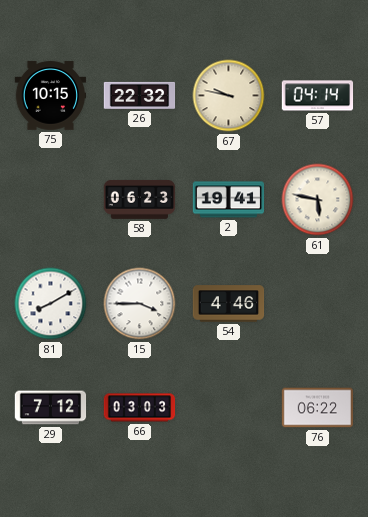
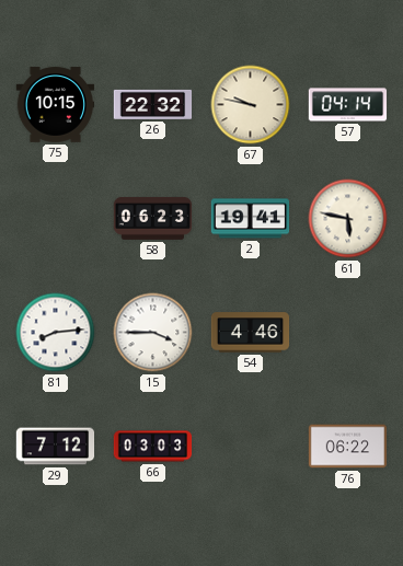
81: 8:10 -> 8:14 (56, 333)
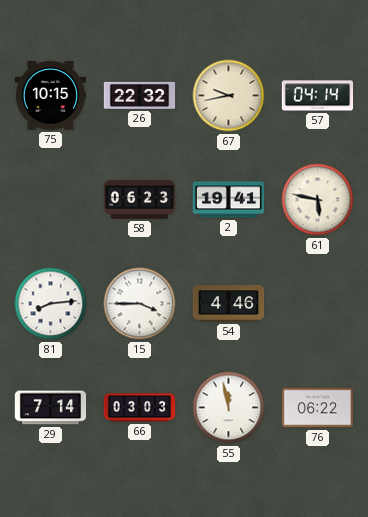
67: 9:47 -> 9:43 (229, 96)
29: 7:12 -> 7:14 (51, 408)
55: none -> 11:58 (229, 408)
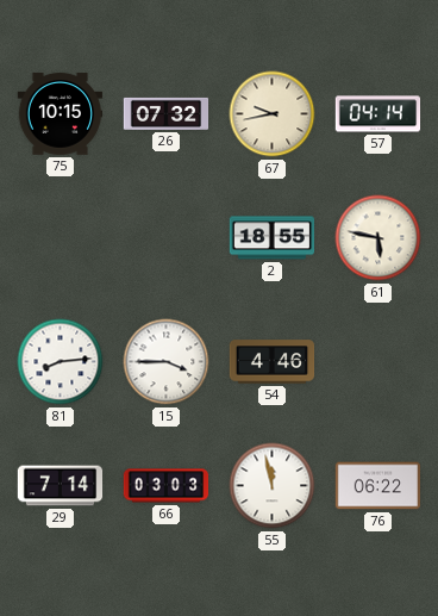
26: 22:32 -> 07:32 (167, 113)
58: 06:23 -> none (140, 199)
2: 19:41 -> 18:55 (273, 238)
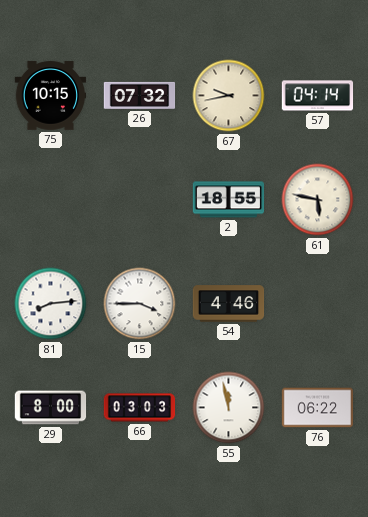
29: 7:14 -> 8:00 (51, 408)
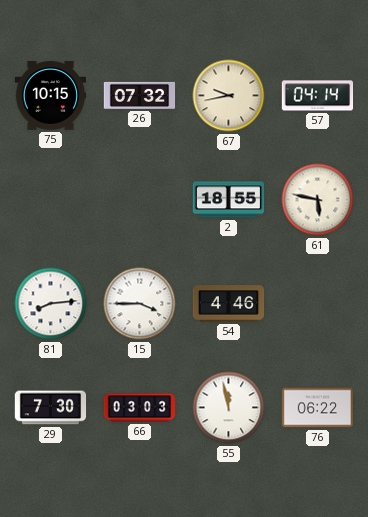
29: 8:00 -> 7:30 (51, 408)
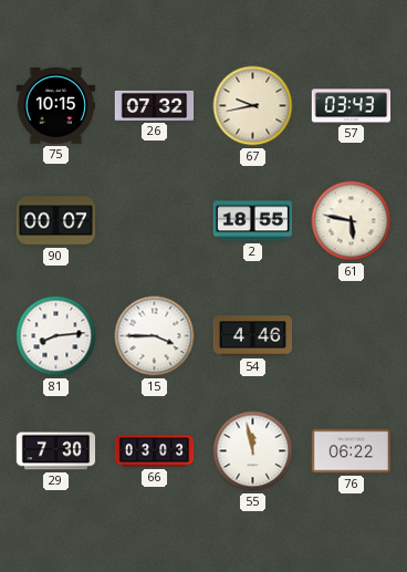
57: 04:14 -> 03:43 (352, 106)
90: none -> 00:07 (56, 221)
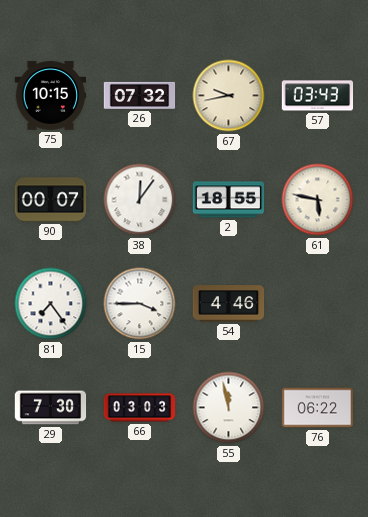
38: none -> 12:06 (140, 200)
81: 8:14 -> 7:24 (51, 304)
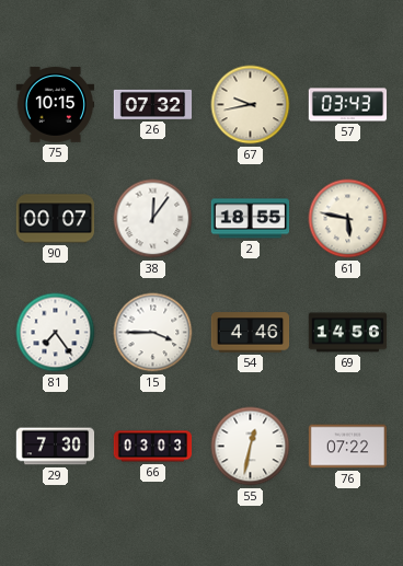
69: none -> 14:56 (348, 333)
55: 11:58 -> 12:32 (251, 447)
76: 06:22 -> 07:22 (348, 447)
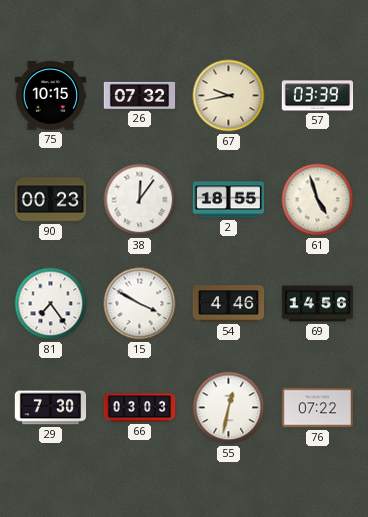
57: 03:43 -> 03:39 (318, 96)
90: 00:07 -> 00:23 (51, 200)
61: 5:47 -> 4:57 (318, 200)
15: 3:45 -> 3:50 (140, 304)
